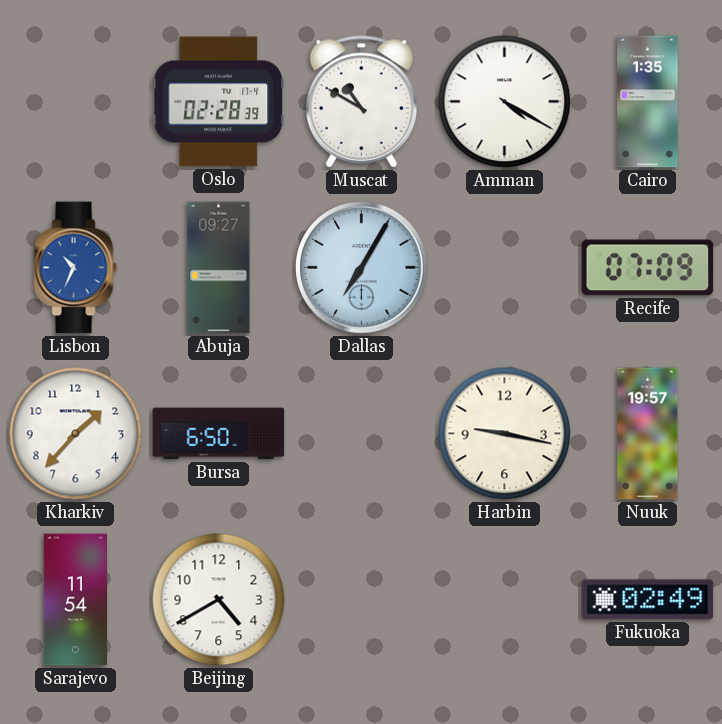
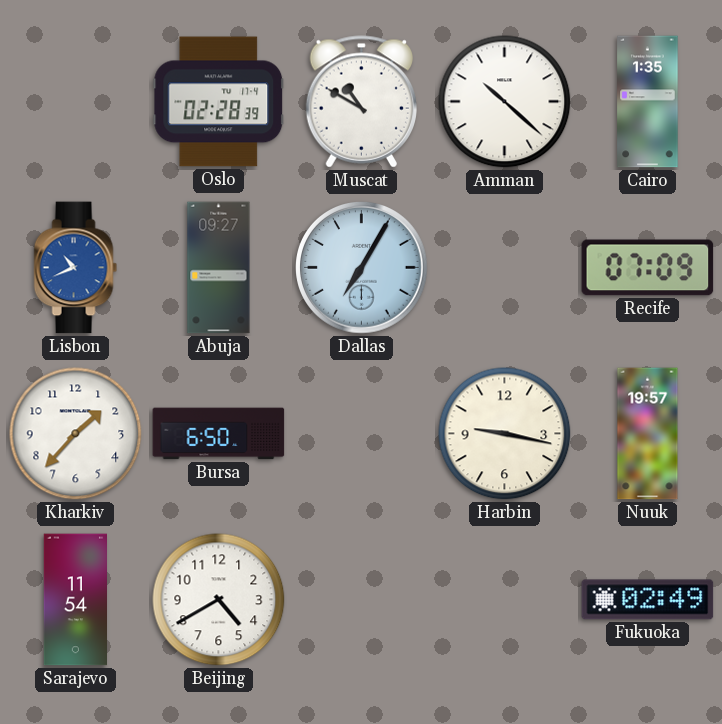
Amman: 4:20 -> 10:22 (505, 102)
Lisbon: 10:34 -> 10:41 (76, 268)
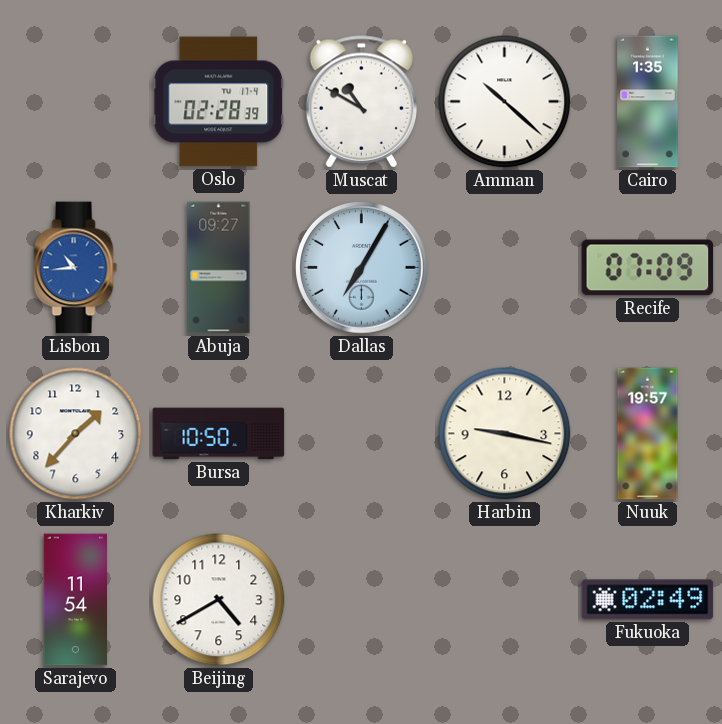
Lisbon: 10:41 -> 10:44 (76, 268)
Bursa: 6:50 -> 10:50 (219, 434)
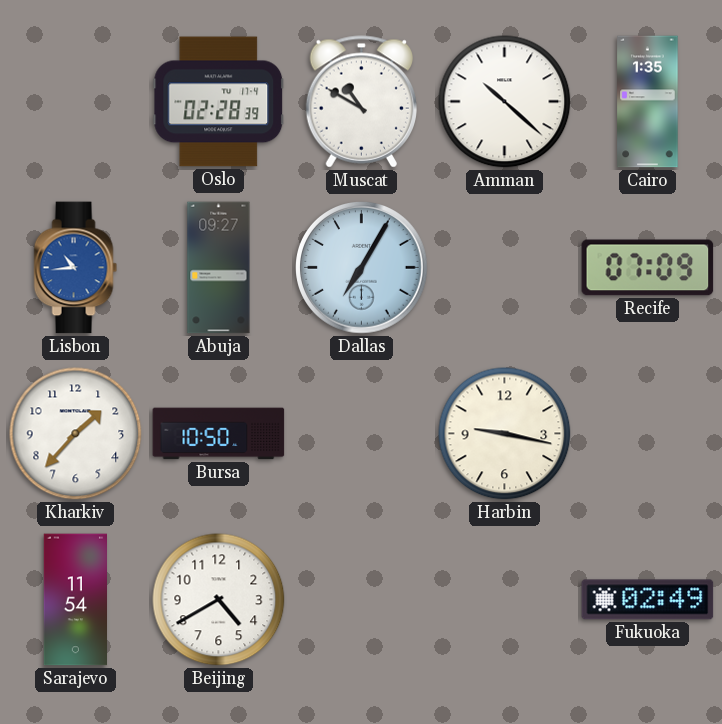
Nuuk: 19:57 -> none (648, 434)
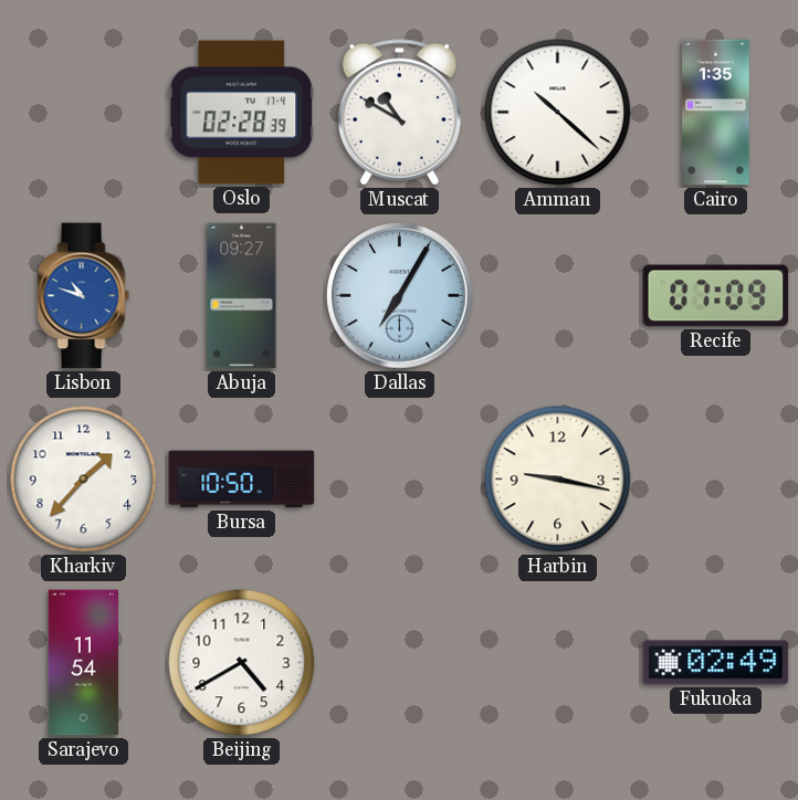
Lisbon: 10:44 -> 10:48 (84, 296)
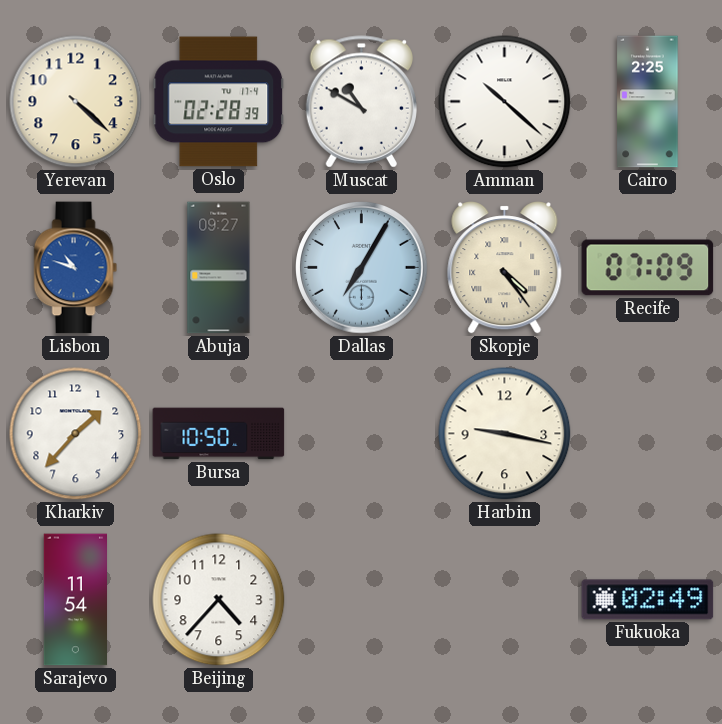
Yerevan: none -> 4:22 (76, 102)
Cairo: 1:35 -> 2:25 (648, 102)
Skopje: none -> 4:24 (505, 268)
Beijing: 4:40 -> 4:37 (219, 600)
